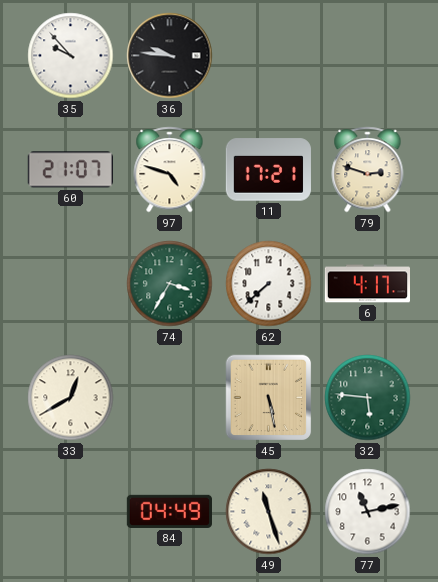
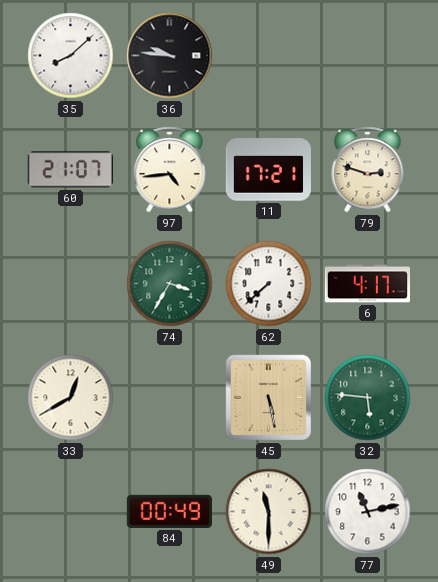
35: 9:53 -> 8:08 (71, 56)
97: 4:48 -> 4:44 (170, 170)
84: 04:49 -> 00:49 (169, 511)
49: 11:27 -> 11:30 (269, 512)
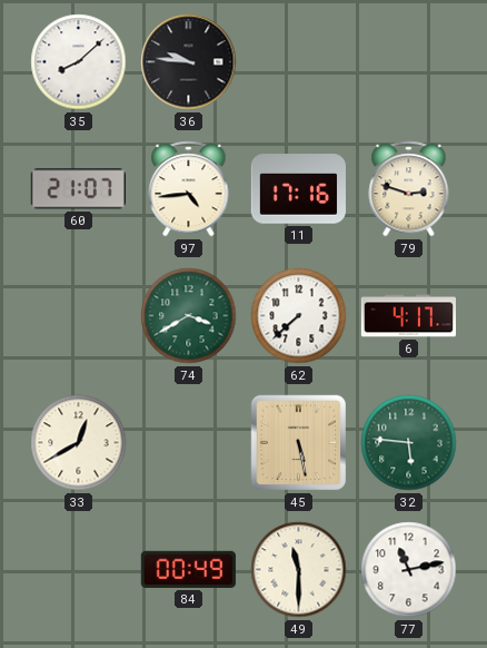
11: 17:21 -> 17:16 (298, 189)
74: 3:35 -> 3:40 (189, 316)
